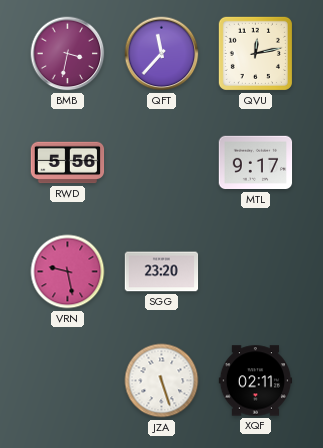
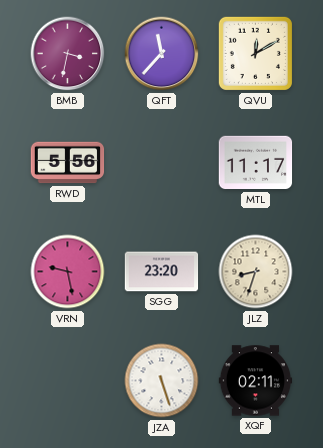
QVU: 12:13 -> 12:10 (255, 53)
MTL: 9:17 -> 11:17 (256, 163)
JLZ: none -> 8:33 (256, 272)
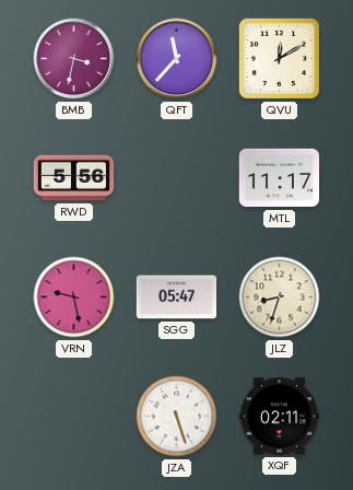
SGG: 23:20 -> 05:47 (177, 297)
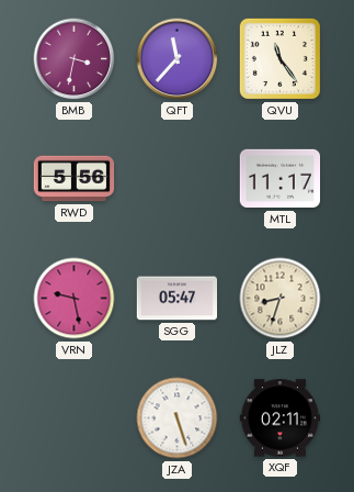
QVU: 12:10 -> 11:24 (279, 58)
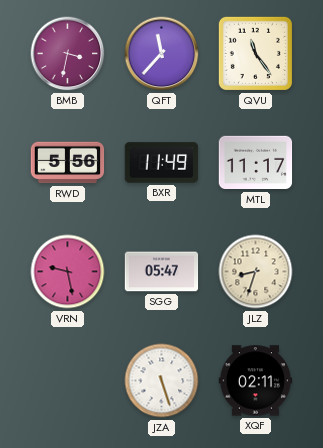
BXR: none -> 11:49 (162, 163)
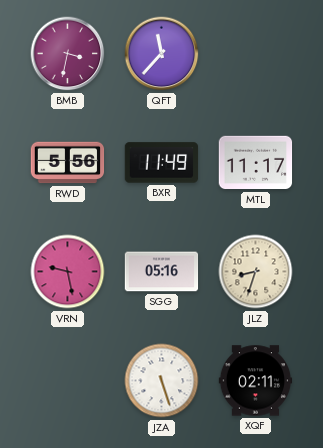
QVU: 11:24 -> none (255, 53)
SGG: 05:47 -> 05:16 (162, 272)
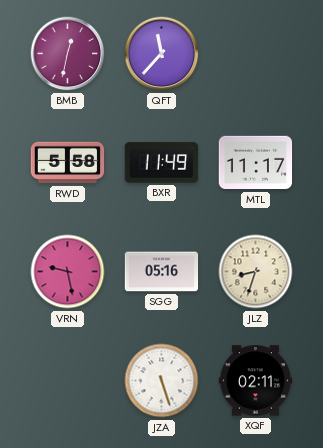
BMB: 3:32 -> 12:32 (68, 54)
RWD: 5:56 -> 5:58 (68, 163)
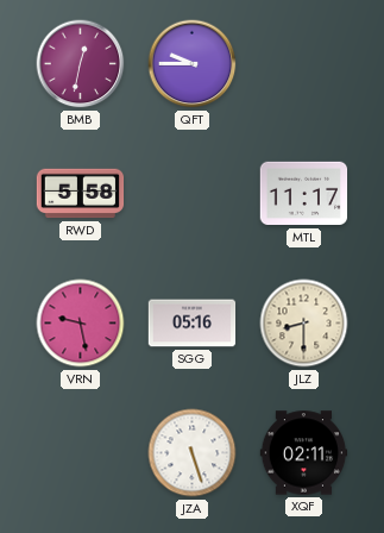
QFT: 11:37 -> 9:45 (193, 64)
BXR: 11:49 -> none (162, 163)
JLZ: 8:33 -> 8:30 (304, 324)
